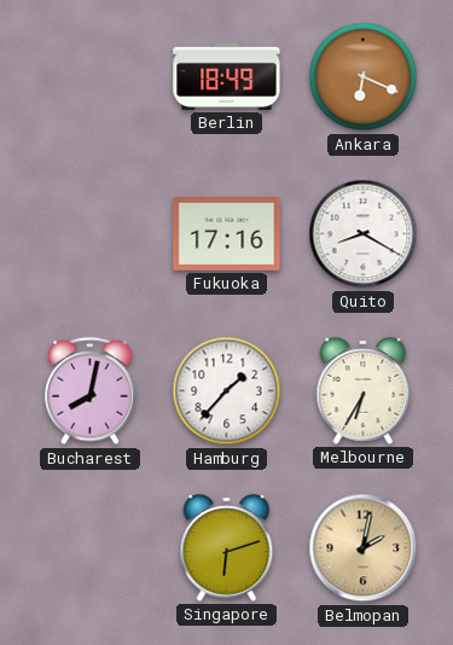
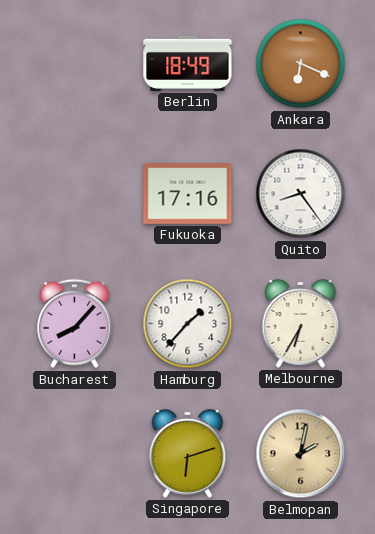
Quito: 8:20 -> 8:24 (301, 194)
Bucharest: 8:02 -> 8:07 (75, 324)
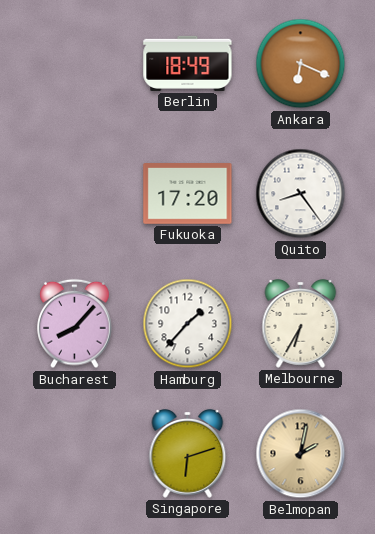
Fukuoka: 17:16 -> 17:20 (188, 194)
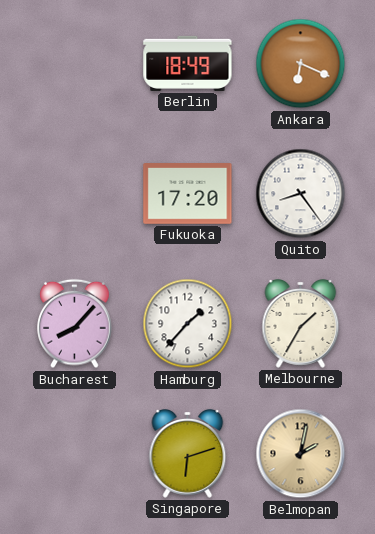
Melbourne: 6:35 -> 1:35 (301, 324)
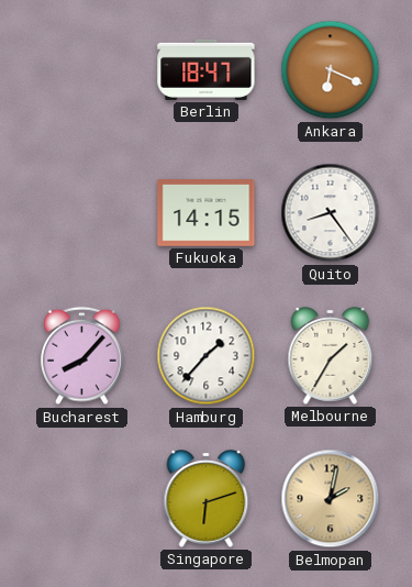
Berlin: 18:49 -> 18:47 (207, 69)
Fukuoka: 17:20 -> 14:15 (207, 213)
